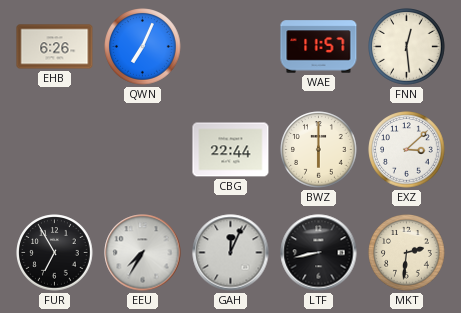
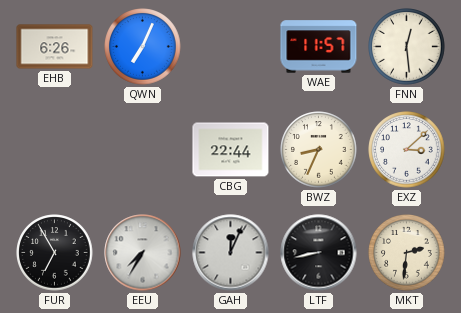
BWZ: 6:00 -> 8:34 (319, 150)
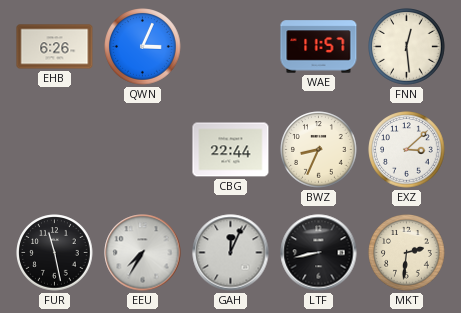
QWN: 7:04 -> 3:04 (143, 47)
FUR: 6:55 -> 11:28 (55, 253)
